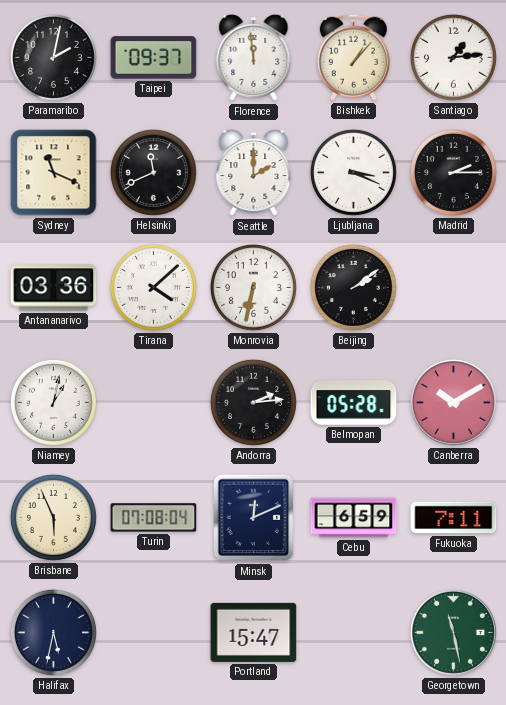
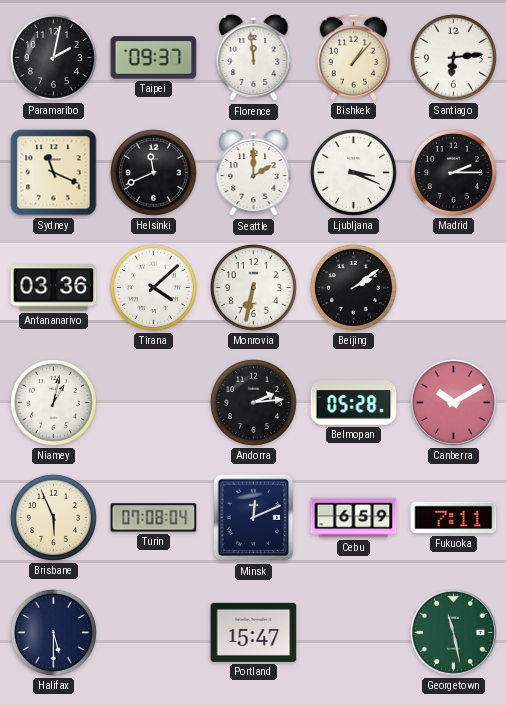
Santiago: 1:14 -> 6:14 (453, 57)
Halifax: 5:32 -> 5:30 (53, 632)
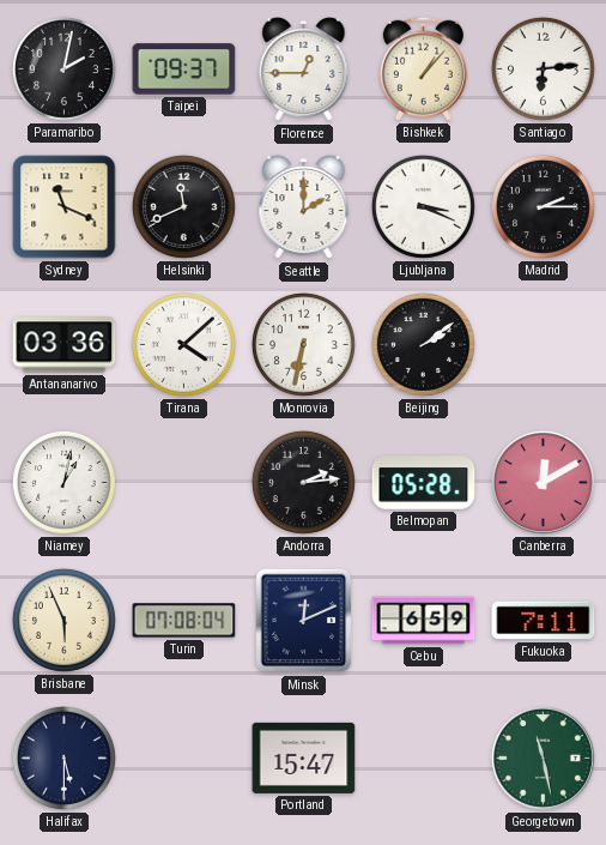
Florence: 11:59 -> 12:45 (304, 70)
Canberra: 10:10 -> 12:10 (543, 482)
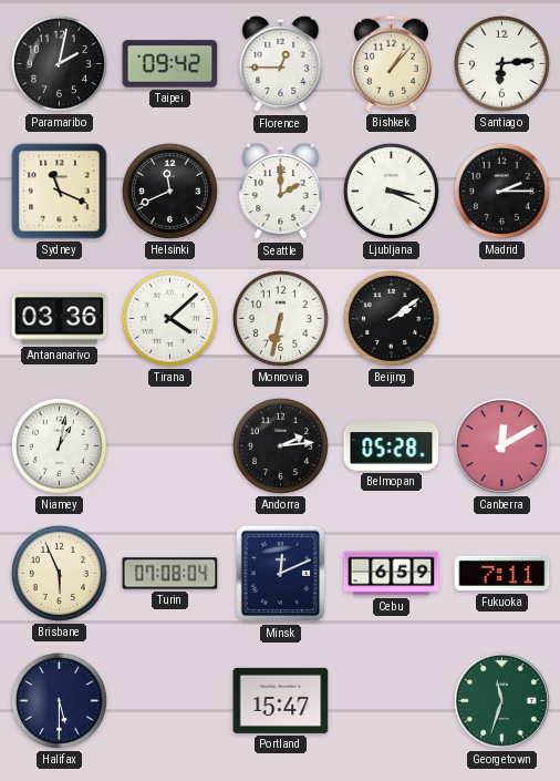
Taipei: 09:37 -> 09:42 (170, 64)
Georgetown: 11:28 -> 11:33 (501, 700)
